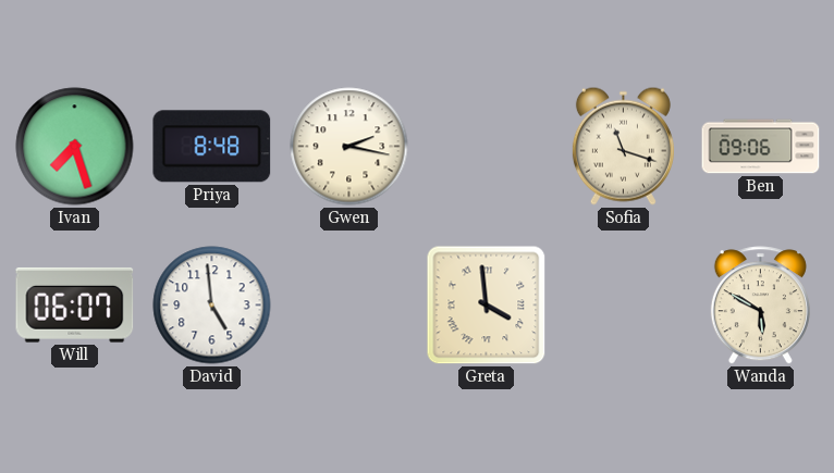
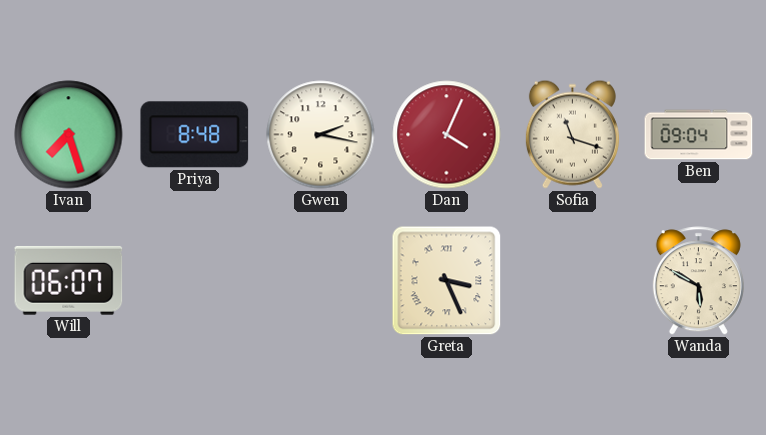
Dan: none -> 4:04 (447, 135)
Ben: 09:06 -> 09:04 (699, 135)
David: 4:59 -> none (212, 306)
Greta: 3:59 -> 3:26 (447, 281)
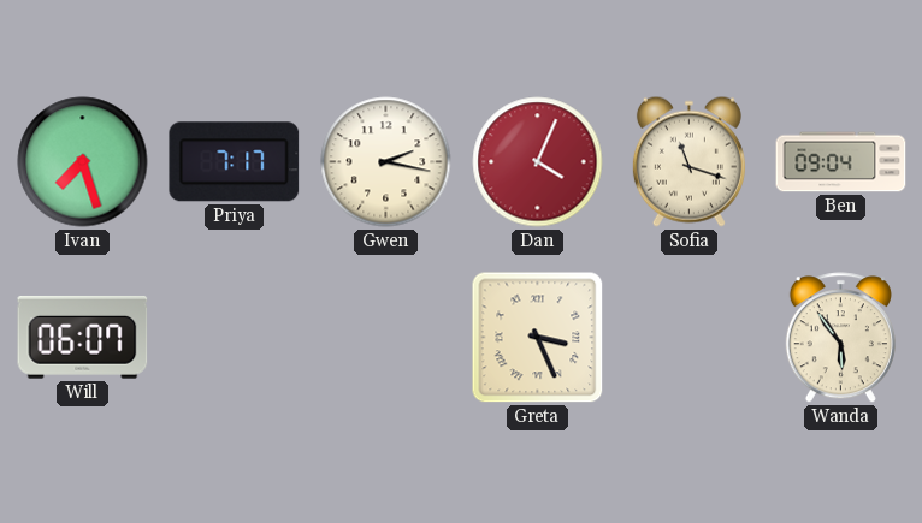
Priya: 8:48 -> 7:17 (235, 162)
Wanda: 5:50 -> 5:54 (840, 338)
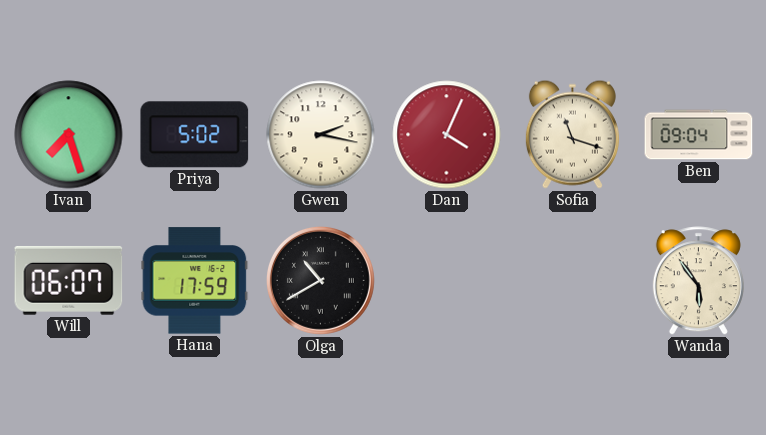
Priya: 7:17 -> 5:02 (195, 135)
Hana: none -> 17:59 (195, 281)
Olga: none -> 10:40 (320, 280)
Greta: 3:26 -> none (538, 338)
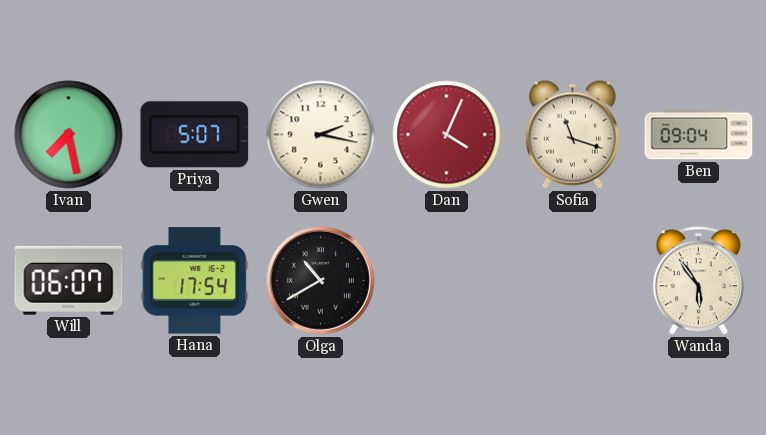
Ivan: 7:27 -> 7:28 (69, 135)
Priya: 5:02 -> 5:07 (195, 135)
Hana: 17:59 -> 17:54 (195, 281)
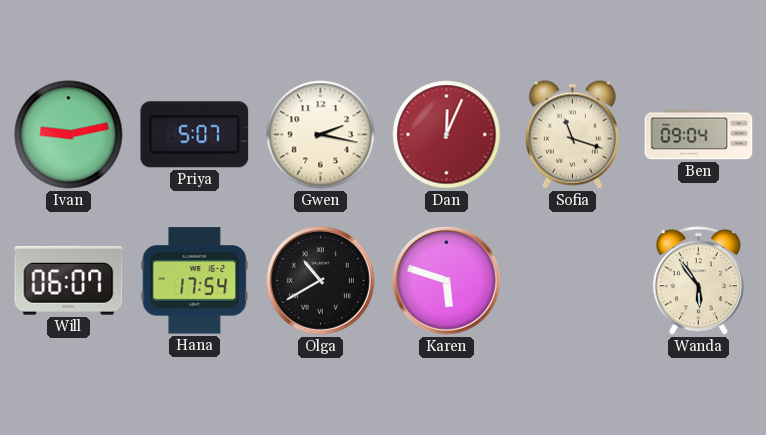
Ivan: 7:28 -> 9:13 (69, 135)
Dan: 4:04 -> 12:04 (447, 135)
Karen: none -> 5:48 (446, 280)
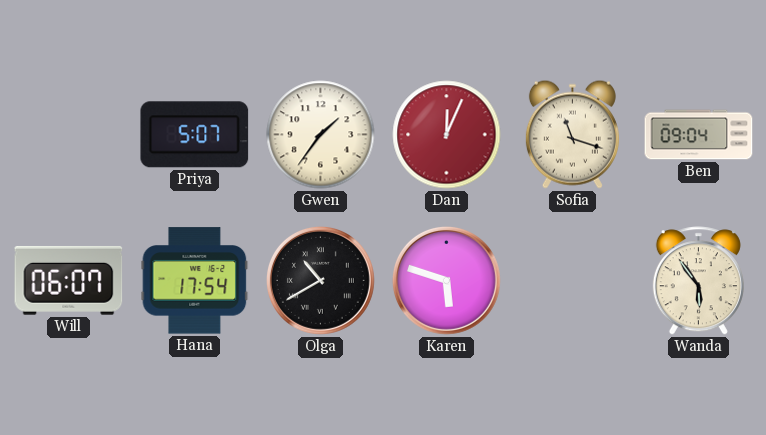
Ivan: 9:13 -> none (69, 135)
Gwen: 2:17 -> 1:36 (321, 135)
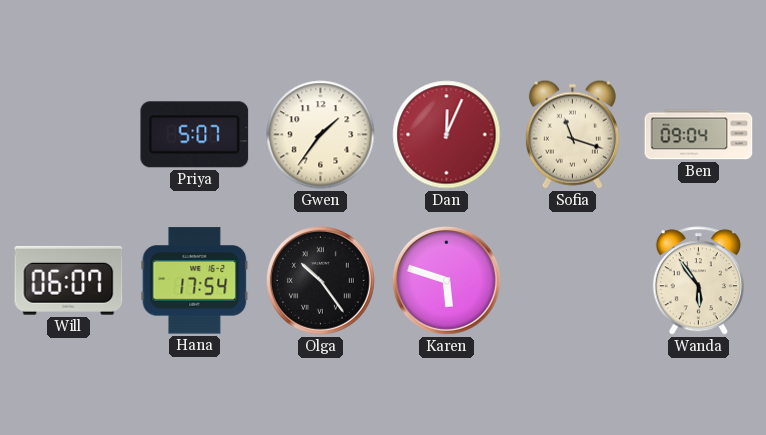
Olga: 10:40 -> 10:24 (320, 280)
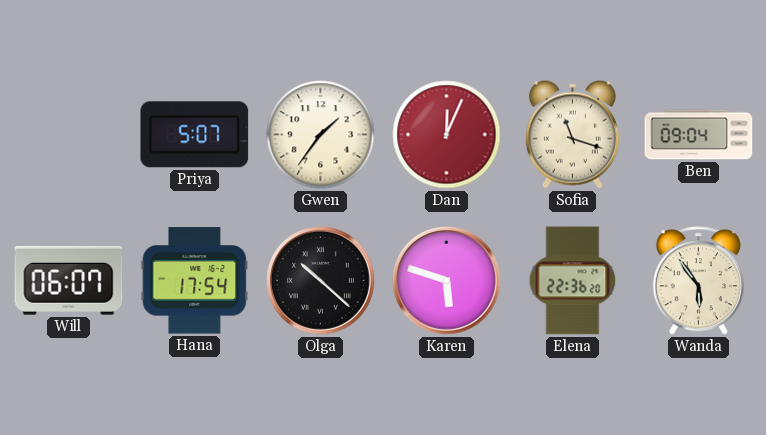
Olga: 10:24 -> 10:22 (320, 280)
Elena: none -> 22:36 (573, 281)
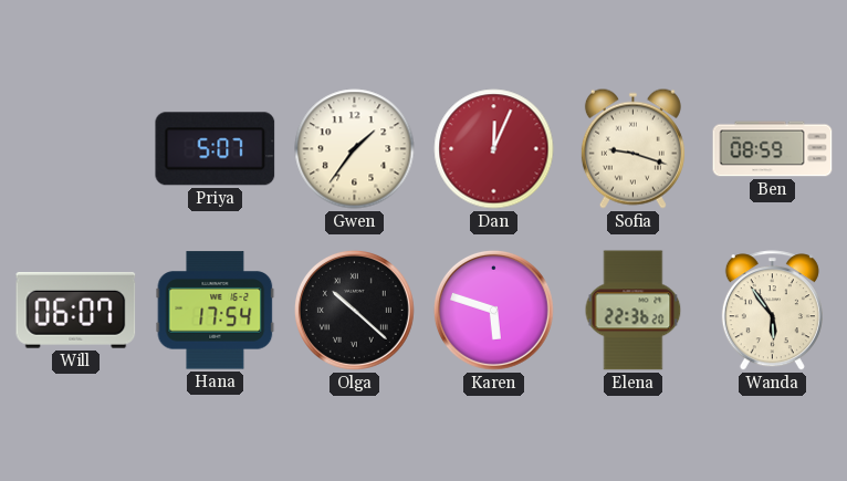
Sofia: 11:18 -> 9:18 (632, 148)
Ben: 09:04 -> 08:59 (773, 149)
